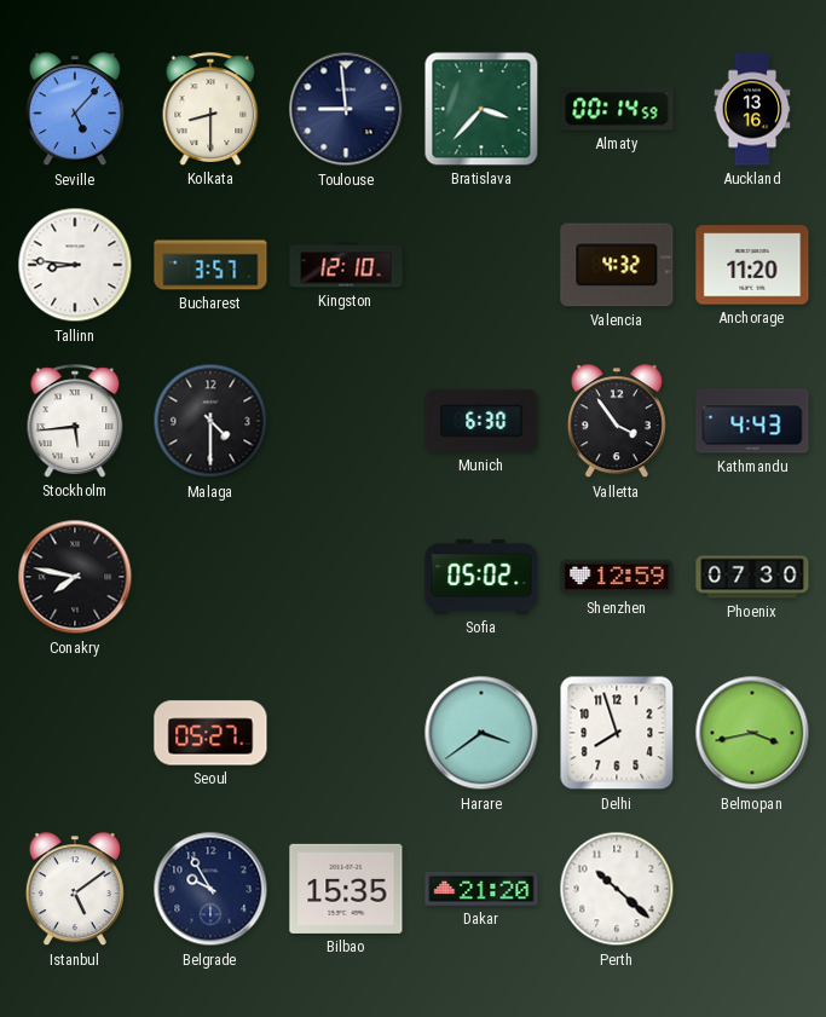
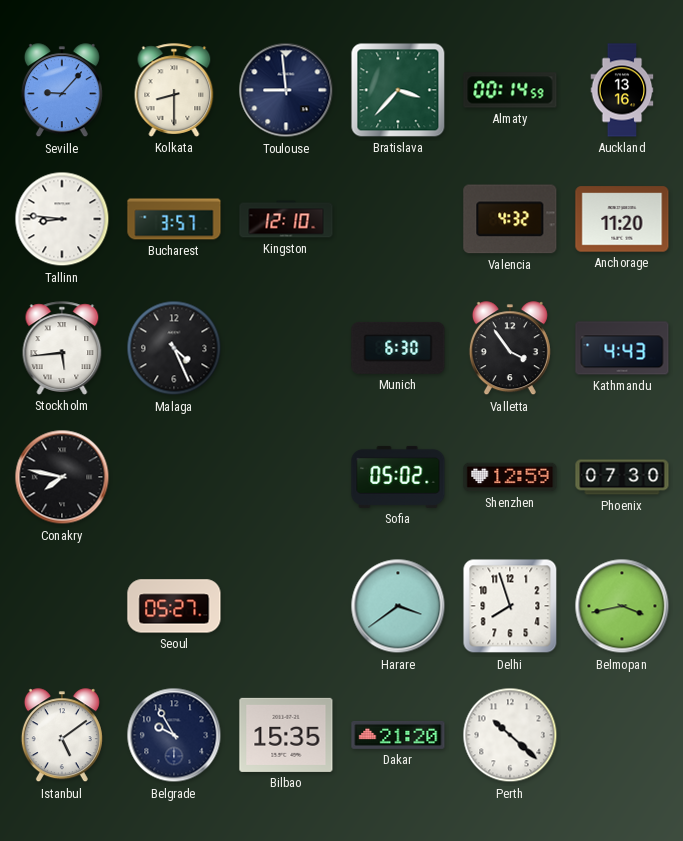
Seville: 5:07 -> 9:07 (62, 91)
Malaga: 4:30 -> 4:26 (174, 348)
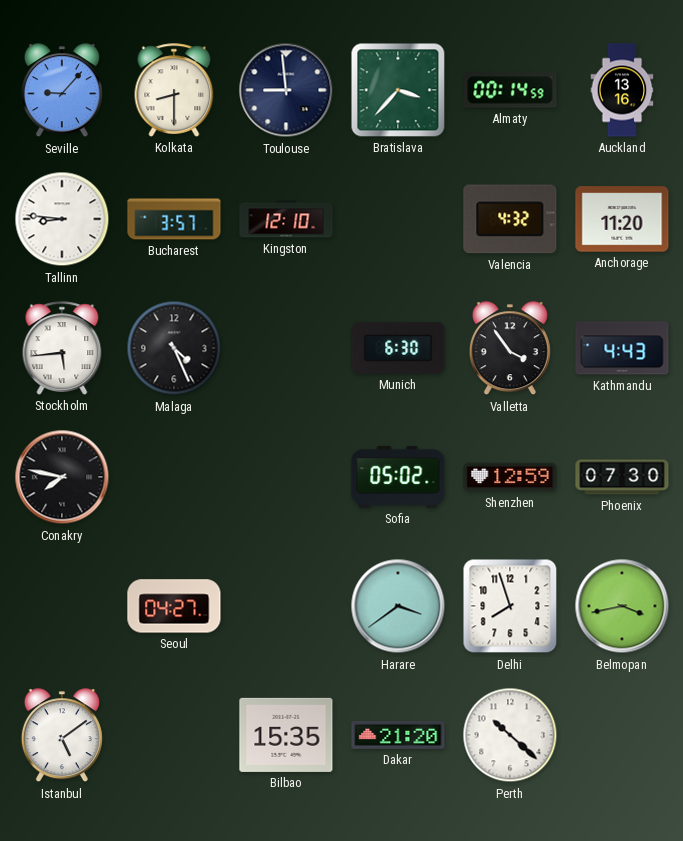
Seoul: 05:27 -> 04:27 (174, 606)
Belgrade: 9:55 -> none (174, 735)
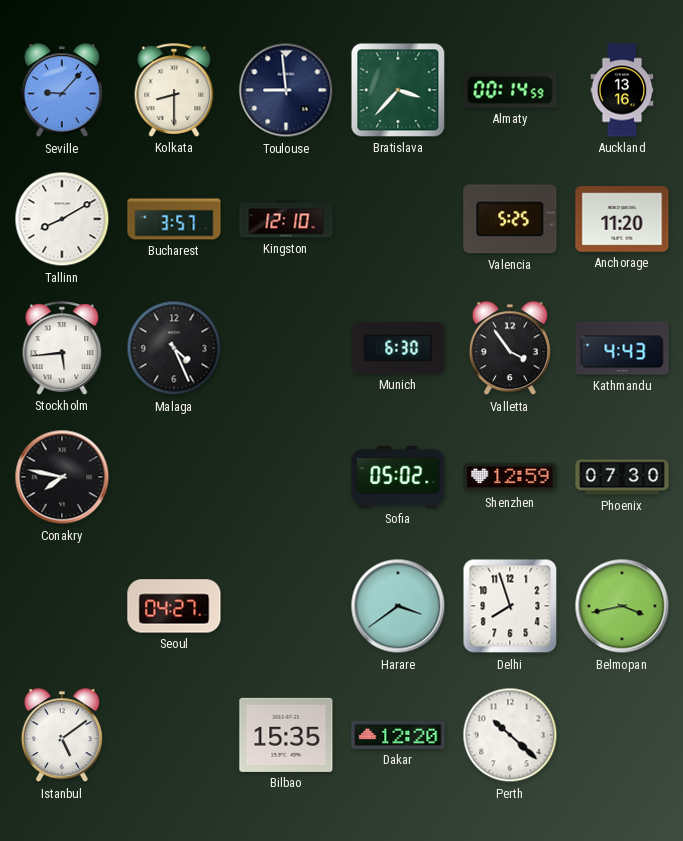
Tallinn: 8:46 -> 8:10 (62, 219)
Valencia: 4:32 -> 5:25 (510, 219)
Dakar: 21:20 -> 12:20 (398, 735)
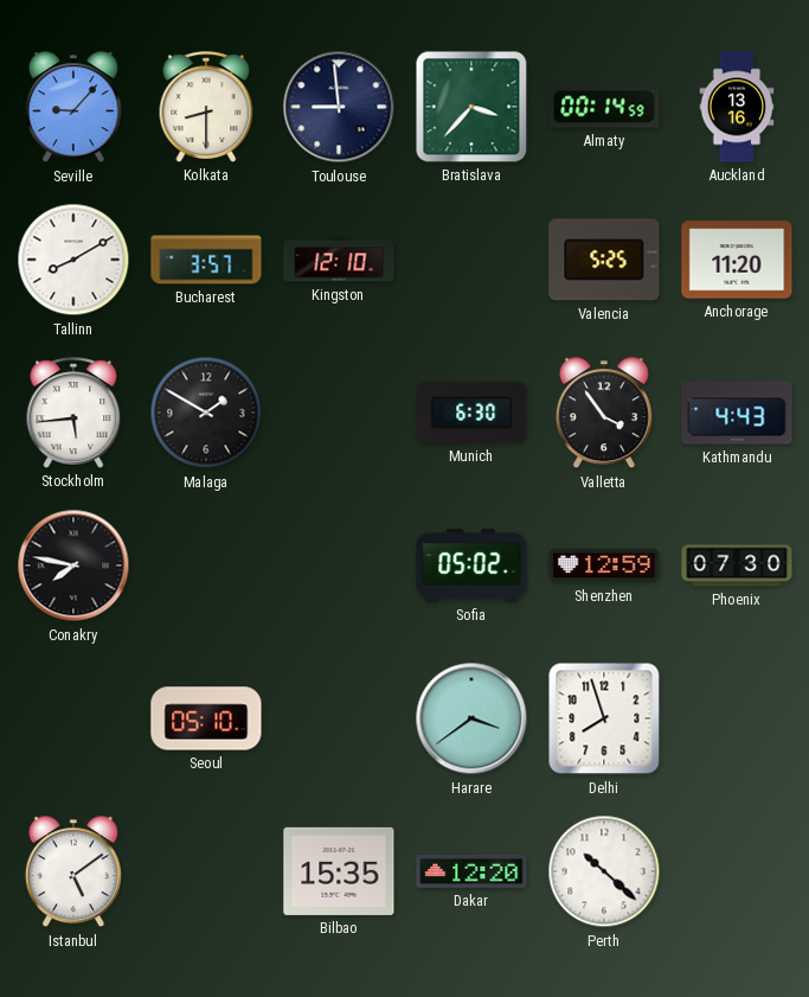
Malaga: 4:26 -> 1:50 (206, 413)
Seoul: 04:27 -> 05:10 (206, 718)
Belmopan: 3:43 -> none (622, 606)
